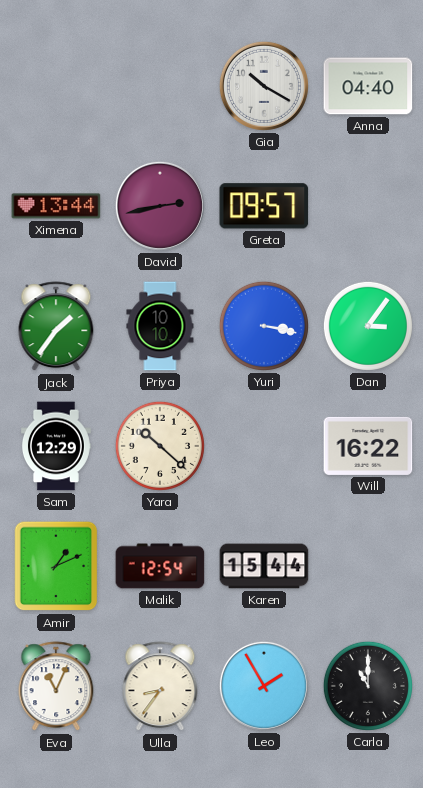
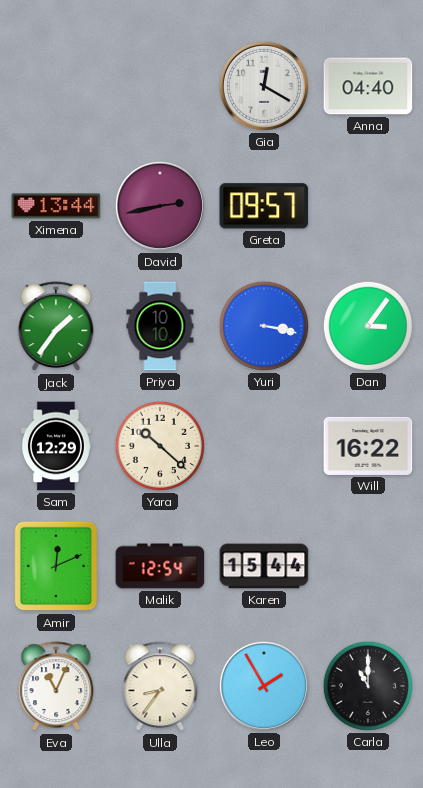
Gia: 10:20 -> 12:20 (264, 86)
Amir: 1:11 -> 12:11 (56, 566)
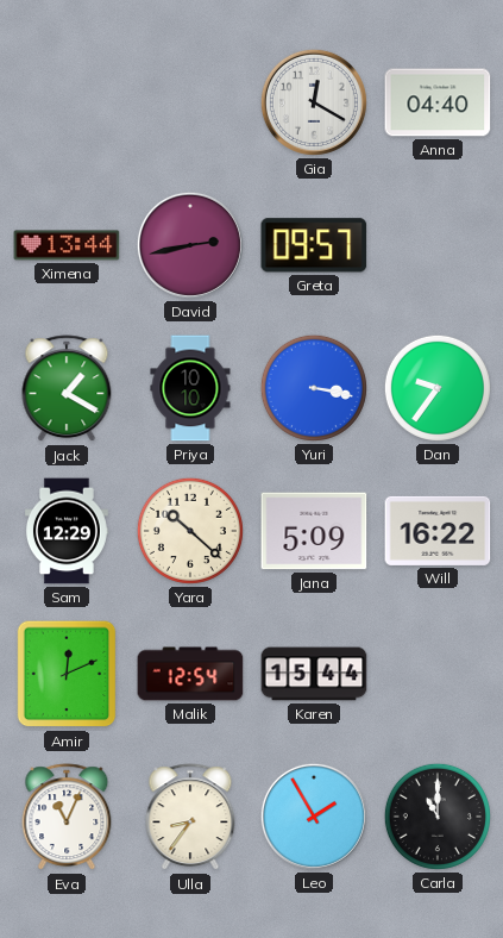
Jack: 1:36 -> 1:20 (67, 389)
Dan: 3:06 -> 9:36 (438, 388)
Jana: none -> 5:09 (314, 531)
